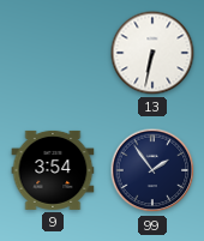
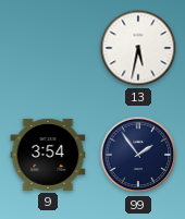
13: 6:32 -> 5:32 (138, 48)
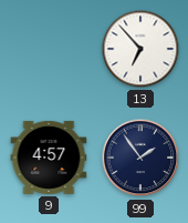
13: 5:32 -> 6:53 (140, 49)
9: 3:54 -> 4:57 (49, 158)
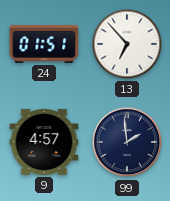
24: none -> 01:51 (44, 44)
99: 1:54 -> 1:59 (127, 142)
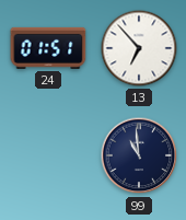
9: 4:57 -> none (44, 142)
99: 1:59 -> 10:59 (139, 155)
